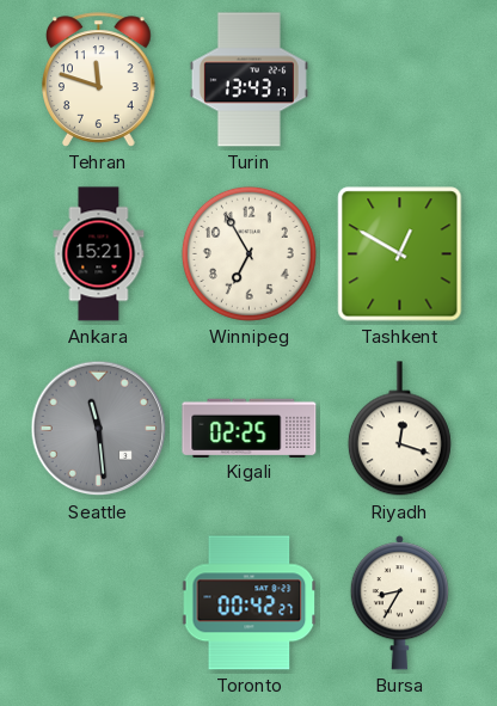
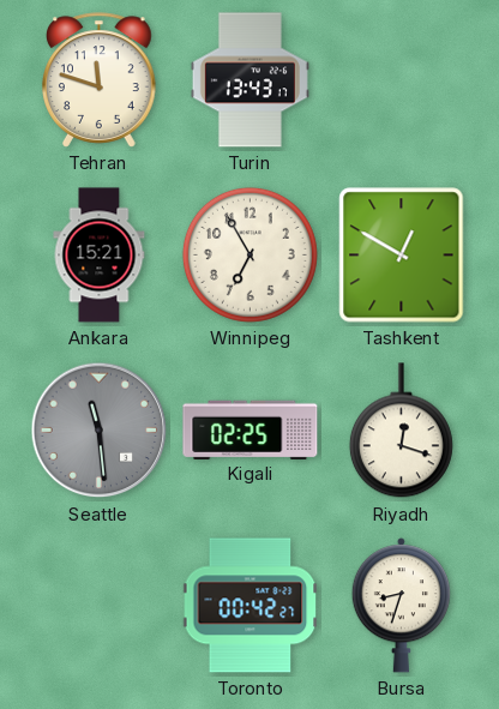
Bursa: 8:35 -> 8:33 (401, 606)
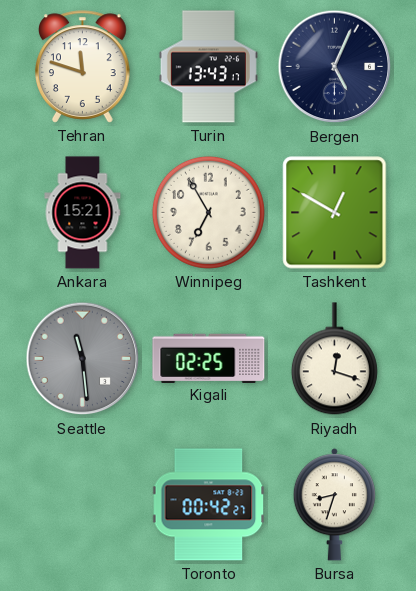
Bergen: none -> 5:04 (335, 67)
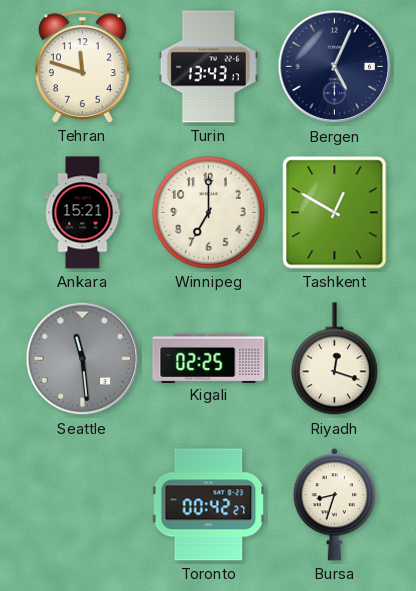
Winnipeg: 6:55 -> 7:00 (208, 212)
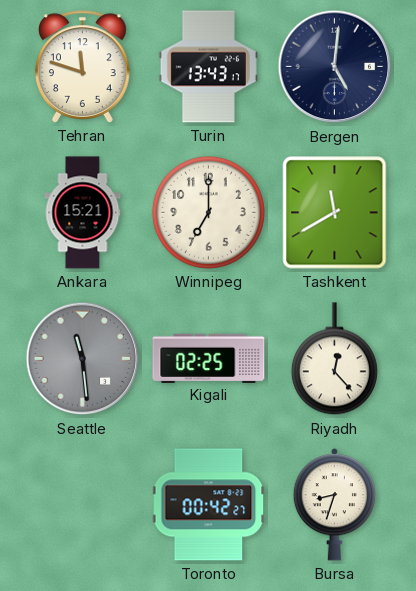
Bergen: 5:04 -> 5:01 (335, 67)
Tashkent: 12:50 -> 11:40 (335, 213)
Riyadh: 12:18 -> 12:23 (334, 359)
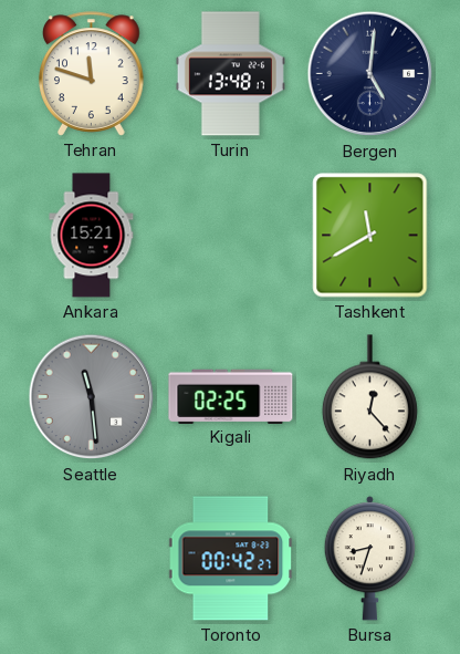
Turin: 13:43 -> 13:48 (230, 74)
Winnipeg: 7:00 -> none (208, 212)
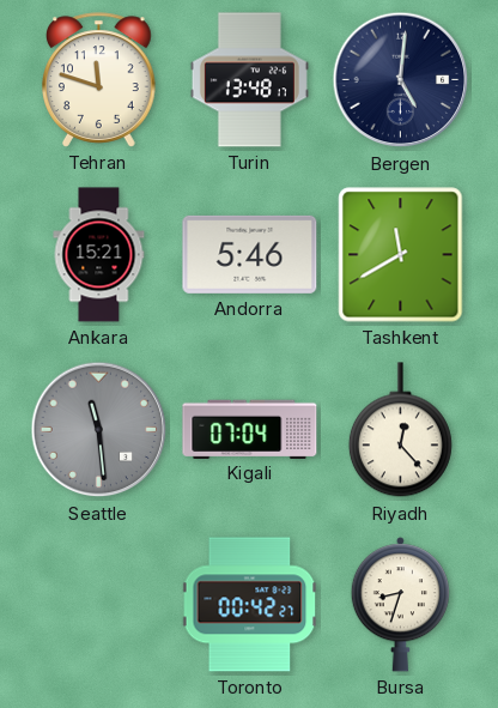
Andorra: none -> 5:46 (250, 254)
Kigali: 02:25 -> 07:04 (250, 429)
